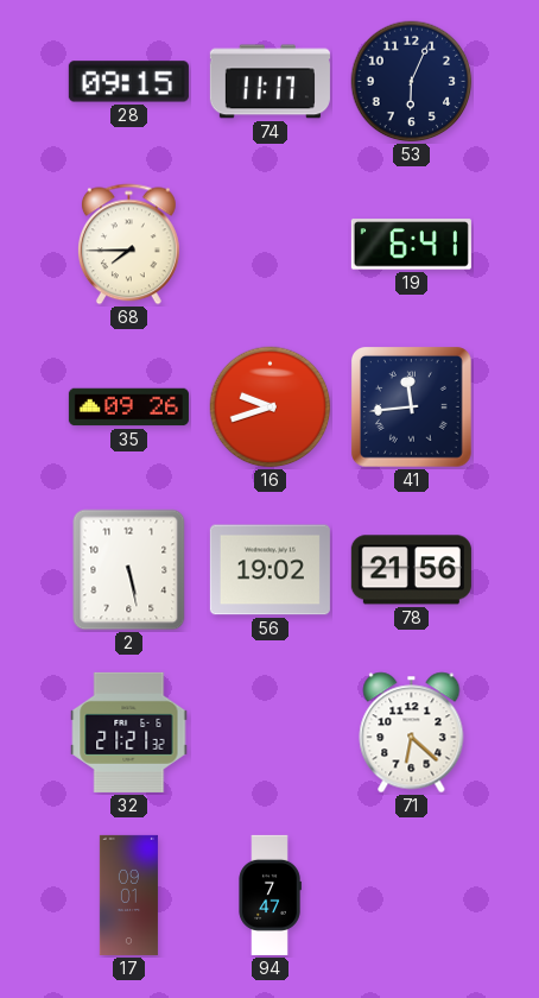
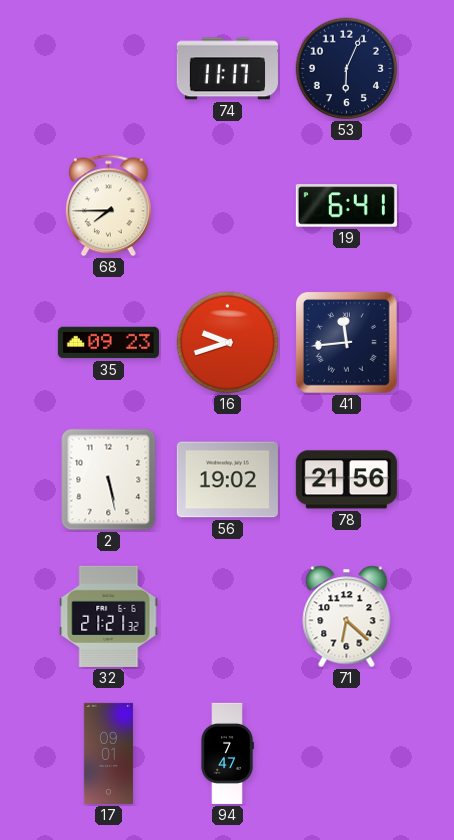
28: 09:15 -> none (128, 82)
35: 09:26 -> 09:23 (108, 343)
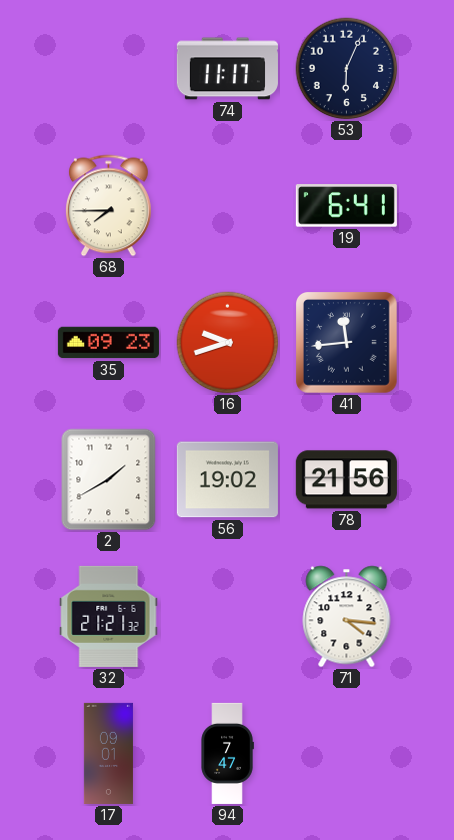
2: 5:28 -> 1:40 (109, 480)
71: 6:22 -> 4:16 (347, 617)
